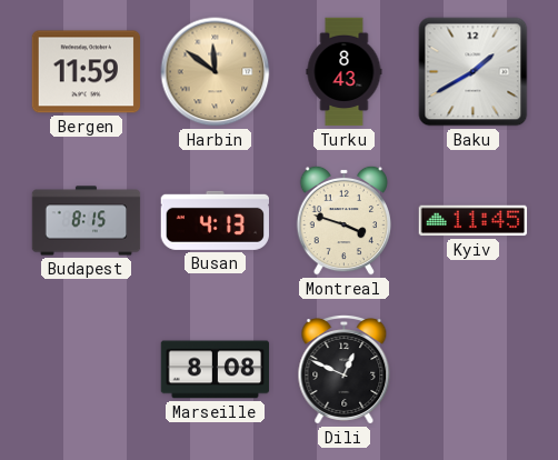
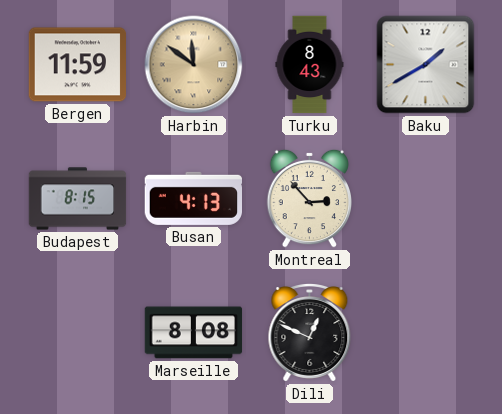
Montreal: 3:48 -> 2:53 (309, 198)
Kyiv: 11:45 -> none (474, 221)
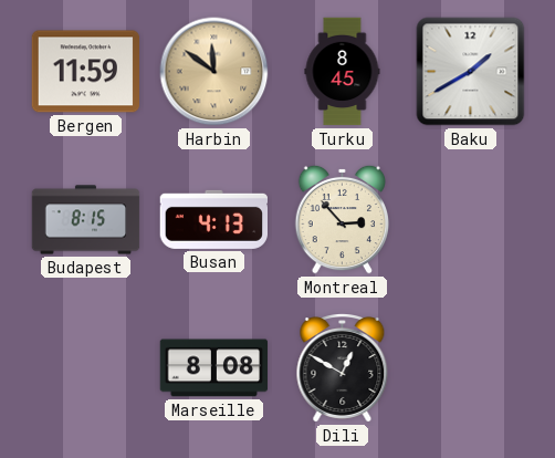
Turku: 8:43 -> 8:45 (343, 72)
Dili: 12:49 -> 12:50 (343, 368)
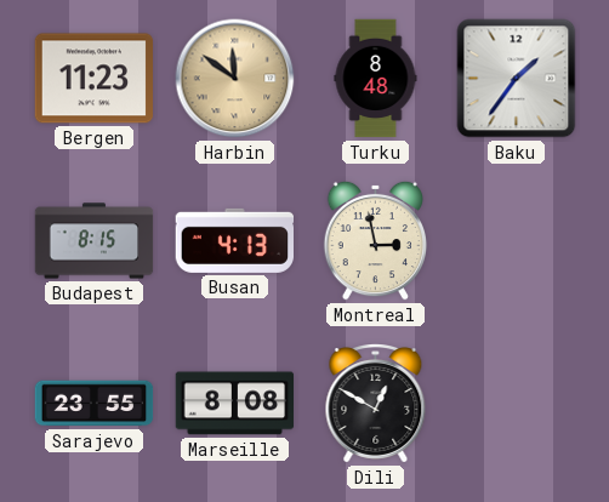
Bergen: 11:59 -> 11:23 (95, 79)
Turku: 8:45 -> 8:48 (376, 79)
Baku: 1:40 -> 1:36 (517, 79)
Montreal: 2:53 -> 2:58 (375, 240)
Sarajevo: none -> 23:55 (95, 404)
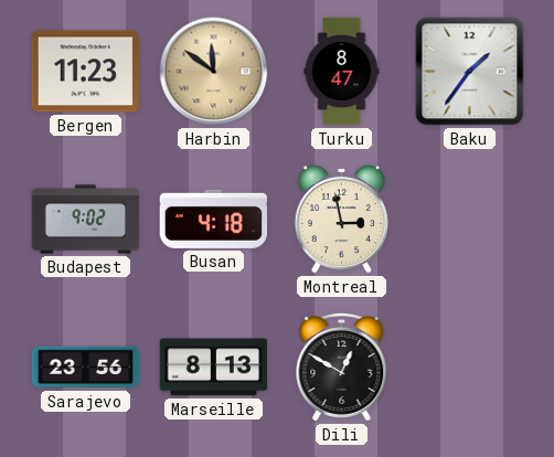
Turku: 8:48 -> 8:47 (342, 72)
Budapest: 8:15 -> 9:02 (86, 220)
Busan: 4:13 -> 4:18 (213, 219)
Sarajevo: 23:55 -> 23:56 (86, 368)
Marseille: 8:08 -> 8:13 (214, 368)
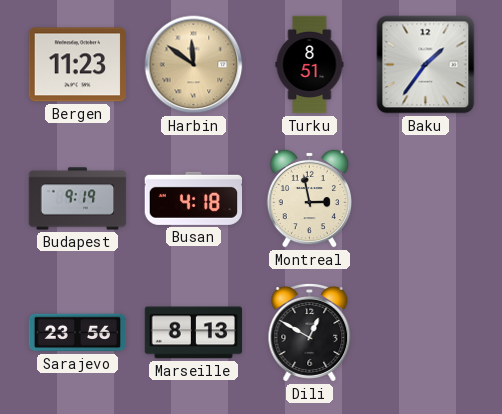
Turku: 8:47 -> 8:51 (310, 65)
Budapest: 9:02 -> 9:19 (78, 199)
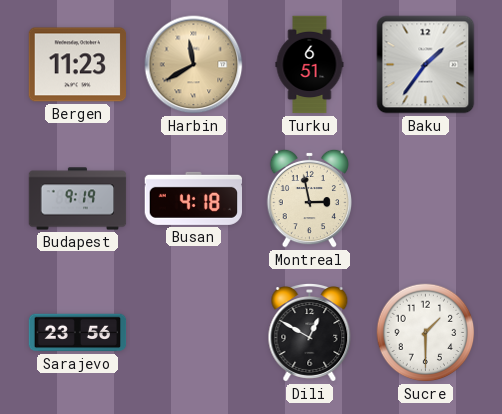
Harbin: 11:51 -> 11:40 (194, 65)
Turku: 8:51 -> 6:51 (310, 65)
Marseille: 8:13 -> none (194, 333)
Sucre: none -> 1:30 (426, 333)
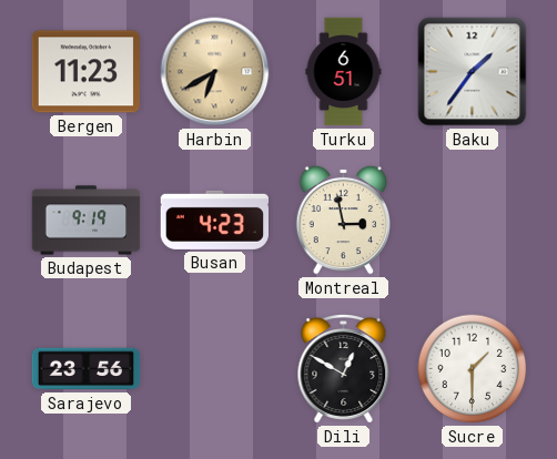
Harbin: 11:40 -> 6:40 (215, 72)
Busan: 4:18 -> 4:23 (214, 220)
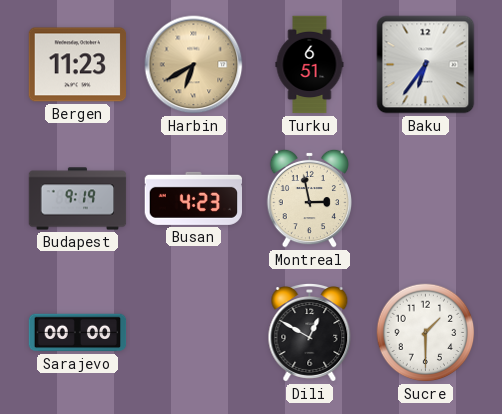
Baku: 1:36 -> 6:36 (426, 65)
Sarajevo: 23:56 -> 00:00 (78, 333)
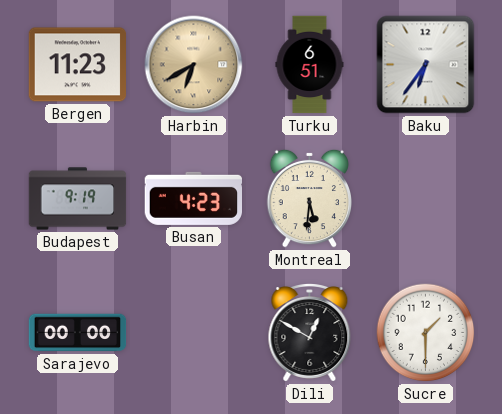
Montreal: 2:58 -> 5:31 (309, 198)
